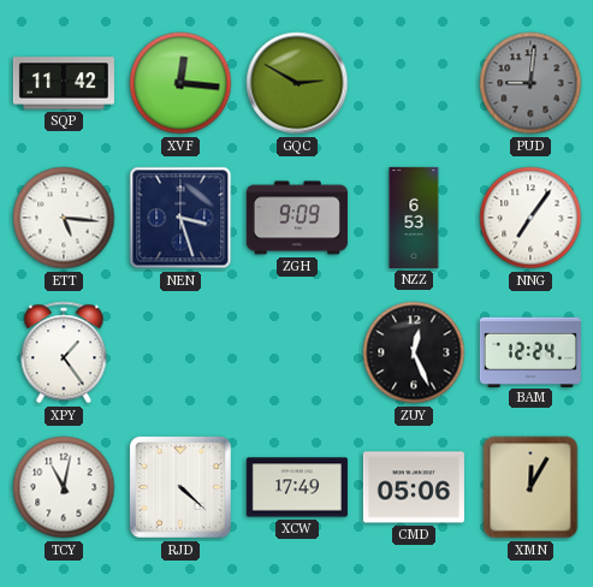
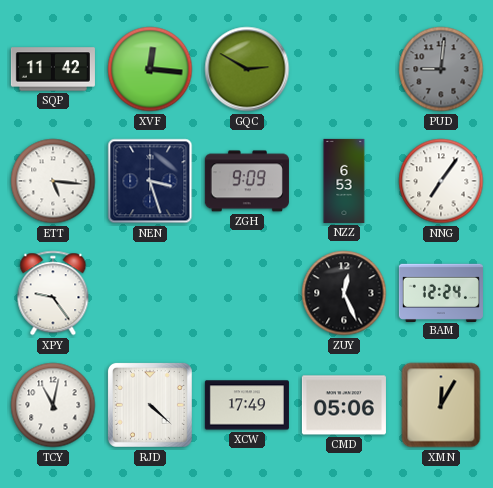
XPY: 1:24 -> 9:24 (53, 293)
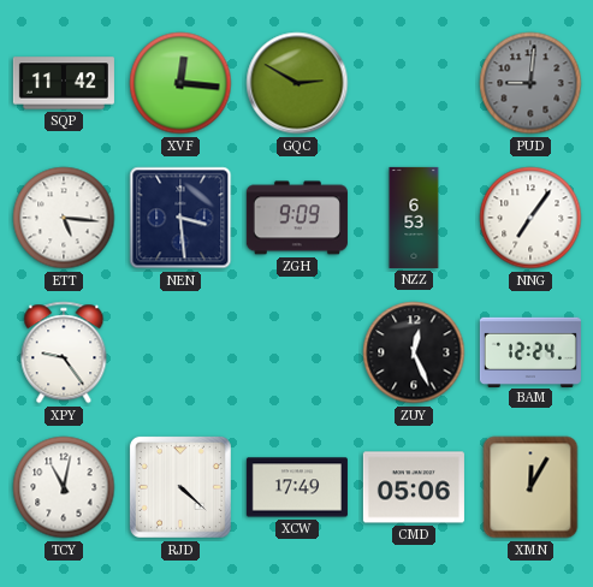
NEN: 3:27 -> 3:29 (180, 218)
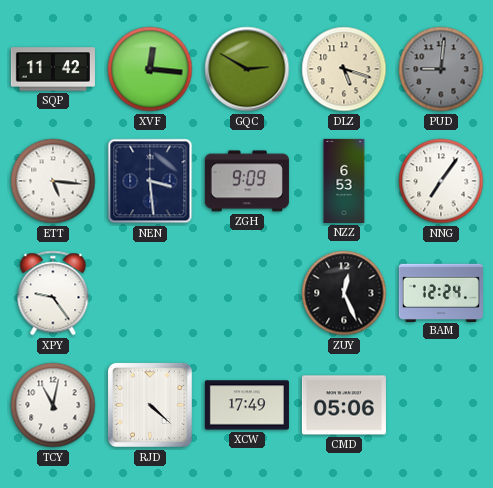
DLZ: none -> 5:18 (344, 69)
XMN: 12:05 -> none (530, 487)
